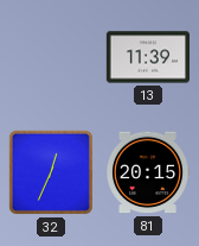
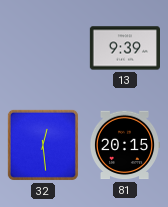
13: 11:39 -> 9:39 (124, 48)
32: 12:34 -> 12:29 (43, 145)
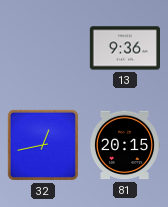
13: 9:39 -> 9:36 (124, 48)
32: 12:29 -> 12:43 (43, 145)
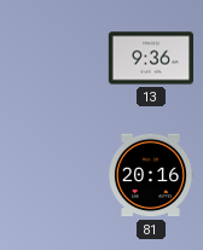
32: 12:43 -> none (43, 145)
81: 20:15 -> 20:16 (150, 175)
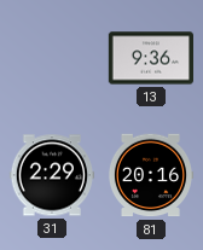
31: none -> 2:29 (51, 175)
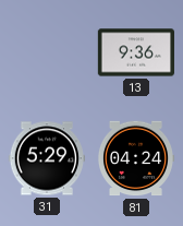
31: 2:29 -> 5:29 (46, 158)
81: 20:16 -> 04:24 (135, 158)
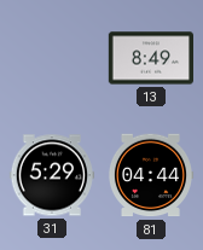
13: 9:36 -> 8:49 (150, 58)
81: 04:24 -> 04:44 (150, 175)
